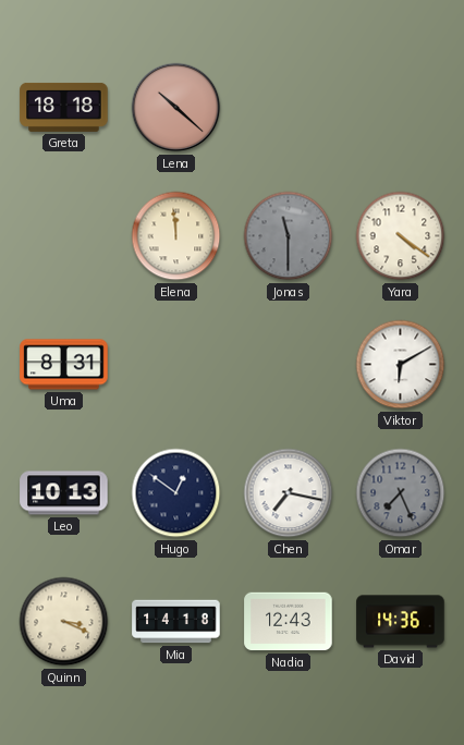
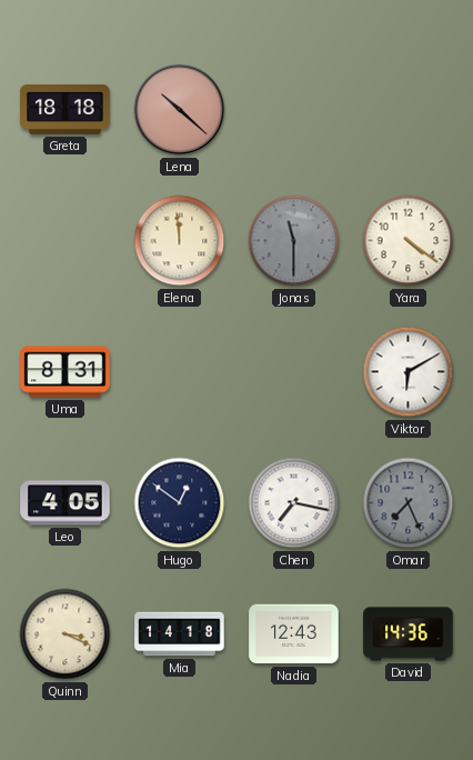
Leo: 10:13 -> 4:05 (66, 503)
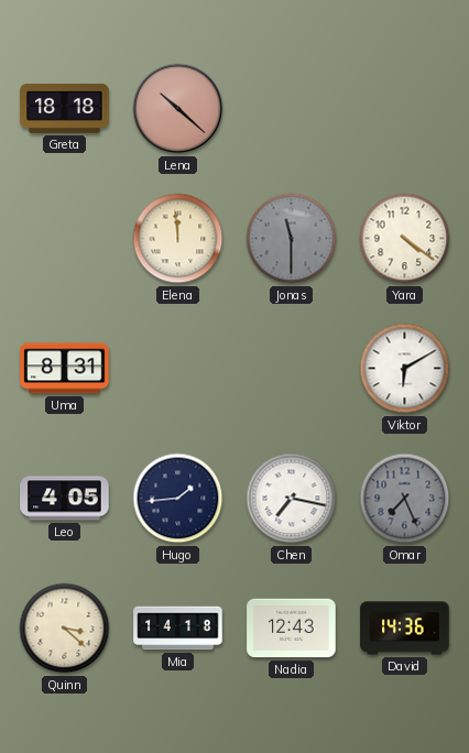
Hugo: 12:51 -> 1:44 (178, 499)
Quinn: 3:19 -> 3:22 (65, 629)
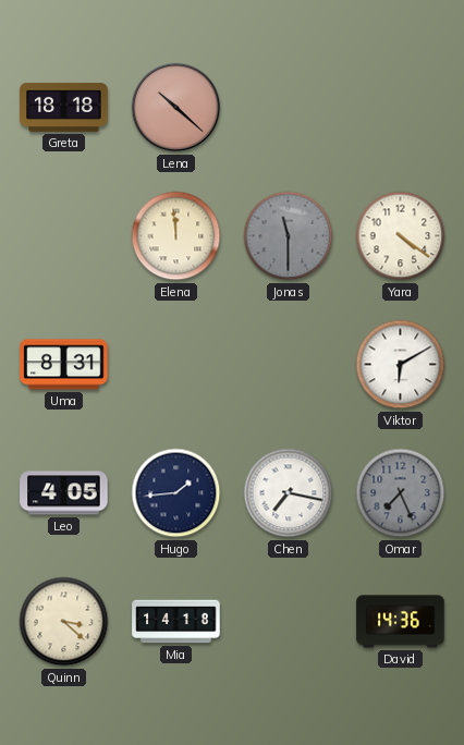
Nadia: 12:43 -> none (292, 629)
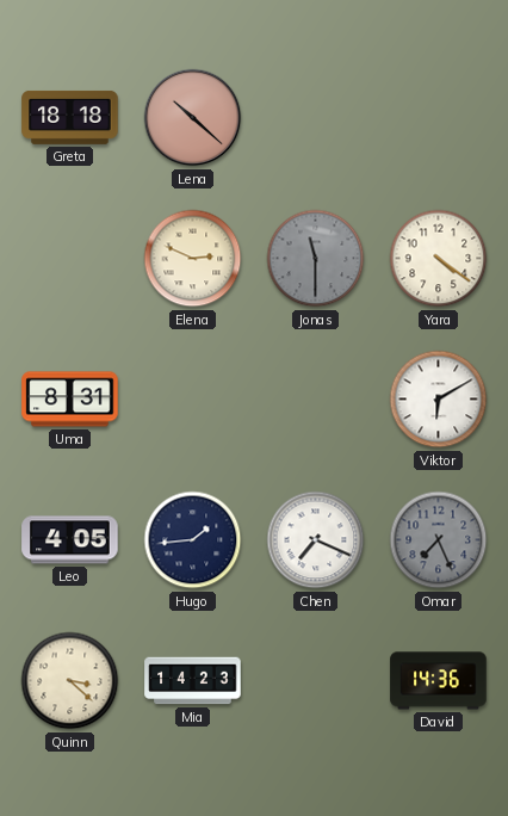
Elena: 11:59 -> 2:49 (193, 259)
Chen: 7:17 -> 7:19 (316, 540)
Mia: 14:18 -> 14:23 (193, 681)
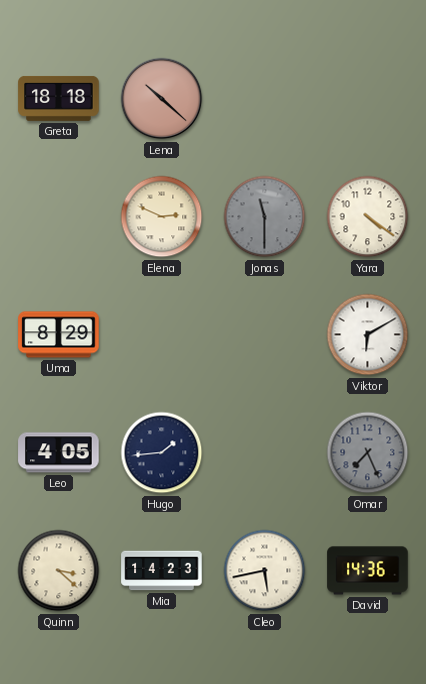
Uma: 8:31 -> 8:29 (59, 335)
Chen: 7:19 -> none (316, 540)
Cleo: none -> 5:43 (265, 571)
